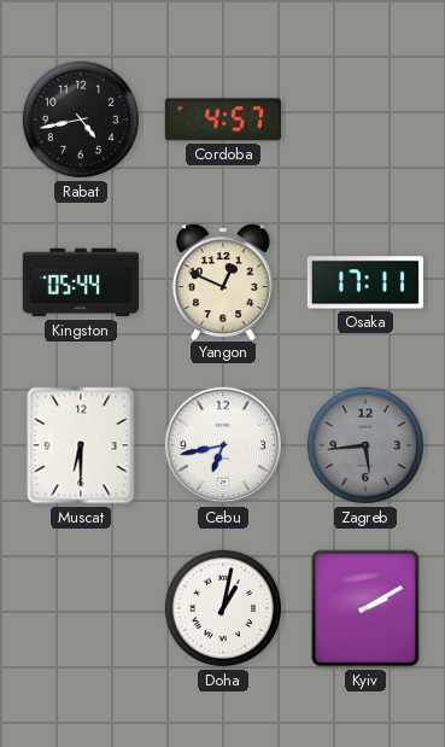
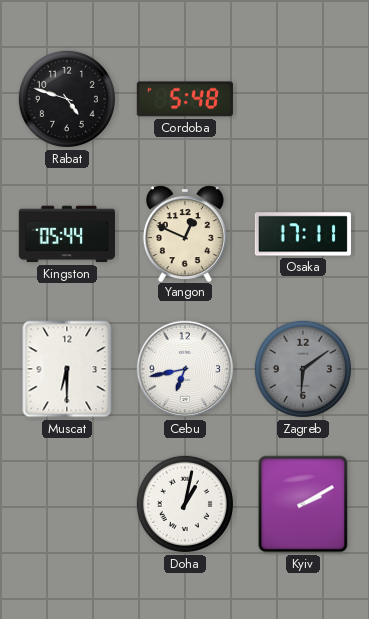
Rabat: 4:43 -> 4:48 (67, 99)
Cordoba: 4:57 -> 5:48 (185, 99)
Zagreb: 5:44 -> 6:09 (303, 369)
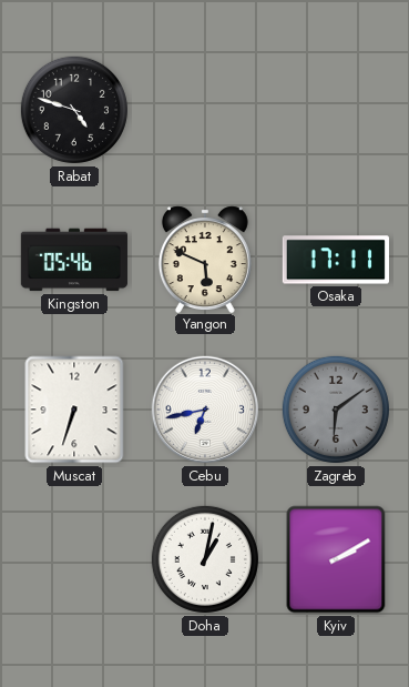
Cordoba: 5:48 -> none (185, 99)
Kingston: 05:44 -> 05:46 (74, 260)
Yangon: 12:49 -> 5:49 (205, 259)
Muscat: 6:30 -> 6:33 (74, 410)
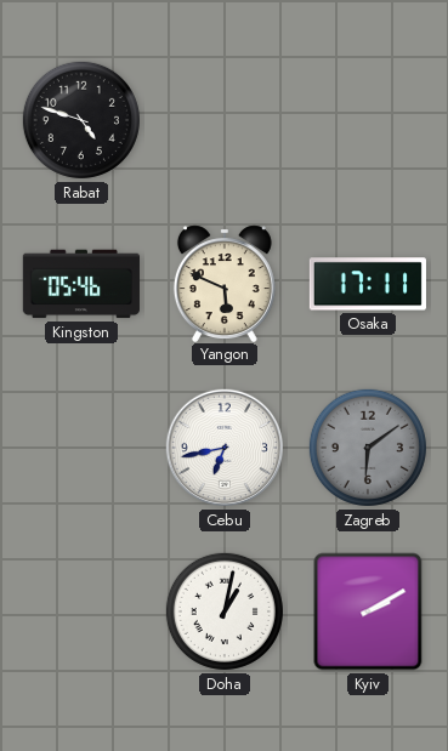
Muscat: 6:33 -> none (74, 410)
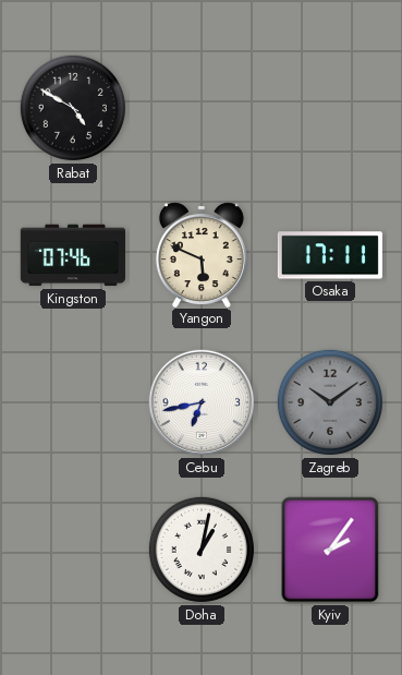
Rabat: 4:48 -> 4:50 (73, 108)
Kingston: 05:46 -> 07:46 (73, 255)
Zagreb: 6:09 -> 10:09 (330, 402)
Kyiv: 2:10 -> 2:06 (330, 550)
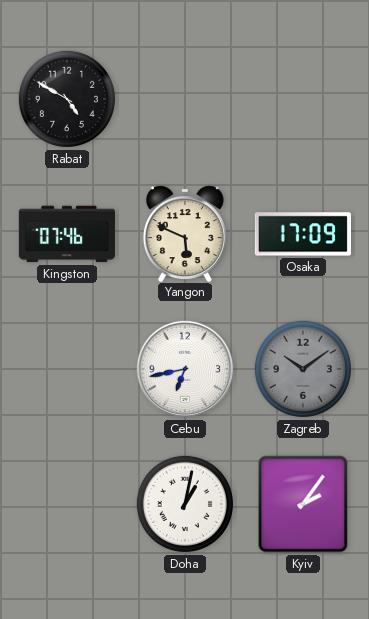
Osaka: 17:11 -> 17:09 (303, 234)
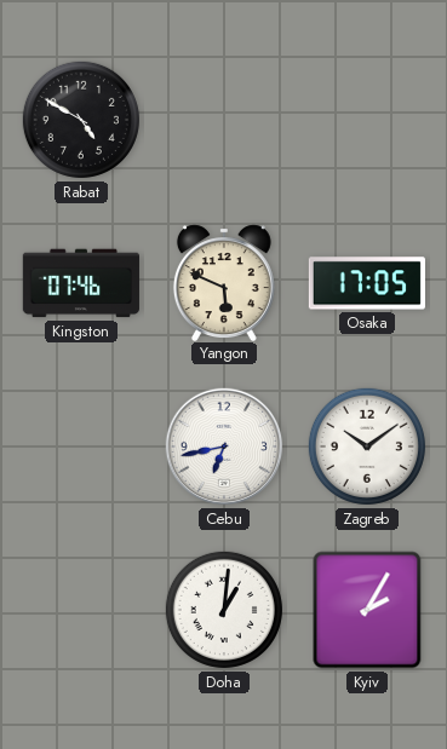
Osaka: 17:09 -> 17:05 (367, 283)
Zagreb dial: grey -> white (367, 446)
Doha: 1:02 -> 1:01 (224, 610)
Kyiv: 2:06 -> 2:05 (367, 610)
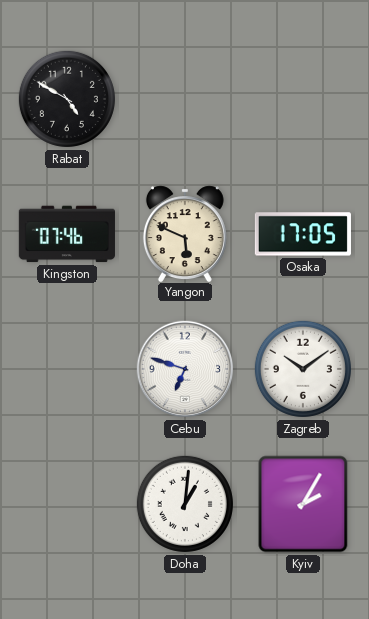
Cebu: 6:43 -> 6:48 (185, 369)
